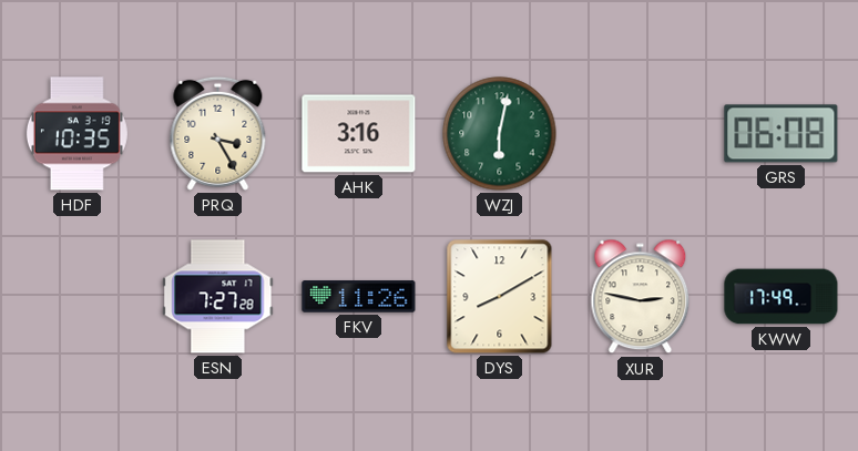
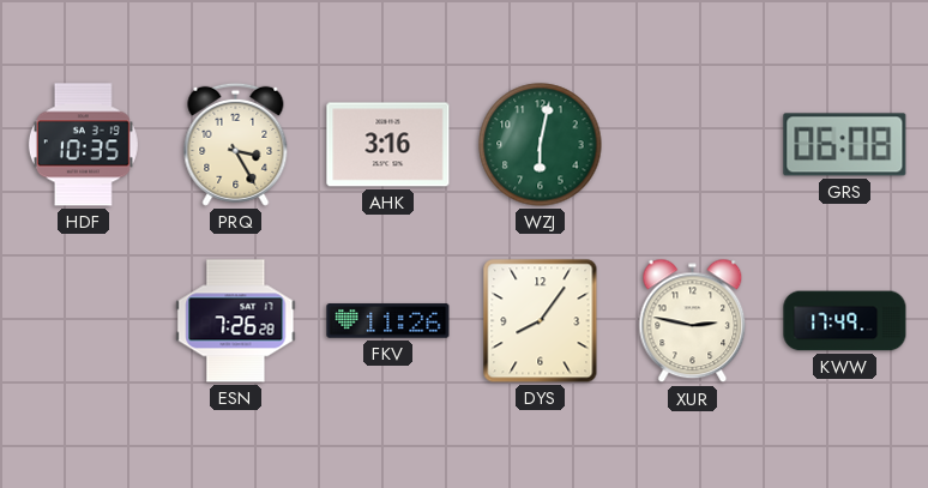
ESN: 7:27 -> 7:26 (236, 321)
DYS: 8:10 -> 8:06 (541, 321)
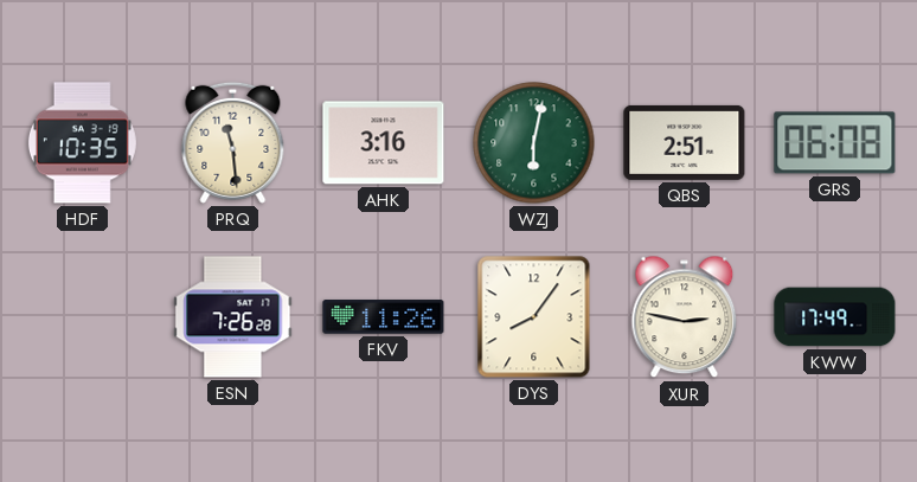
PRQ: 3:25 -> 11:29 (233, 142)
QBS: none -> 2:51 (685, 142)
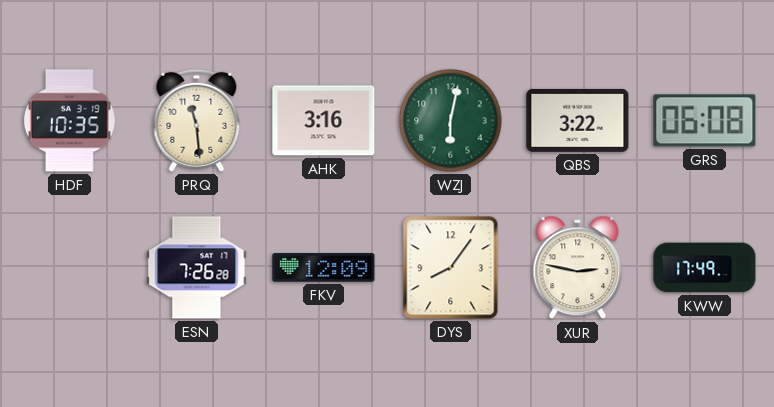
QBS: 2:51 -> 3:22 (578, 120)
FKV: 11:26 -> 12:09 (324, 268)
